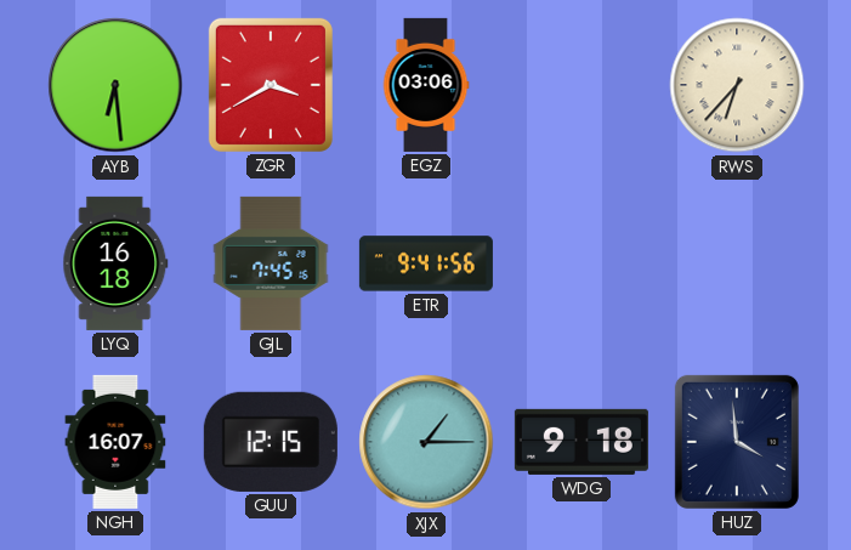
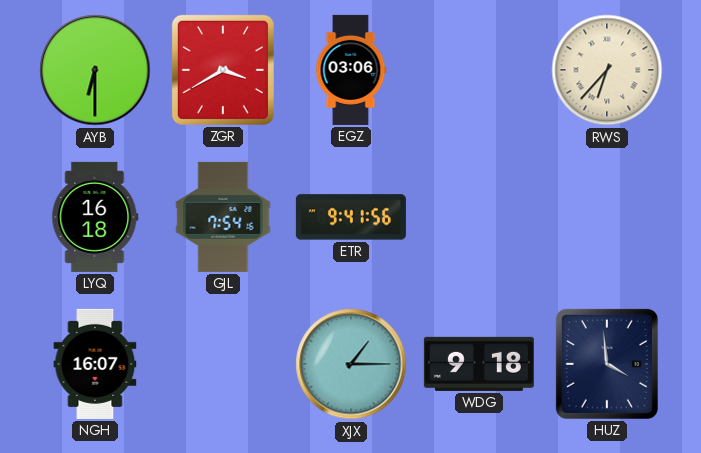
AYB: 6:29 -> 6:30 (95, 70)
GJL: 7:45 -> 7:54 (223, 217)
GUU: 12:15 -> none (271, 442)
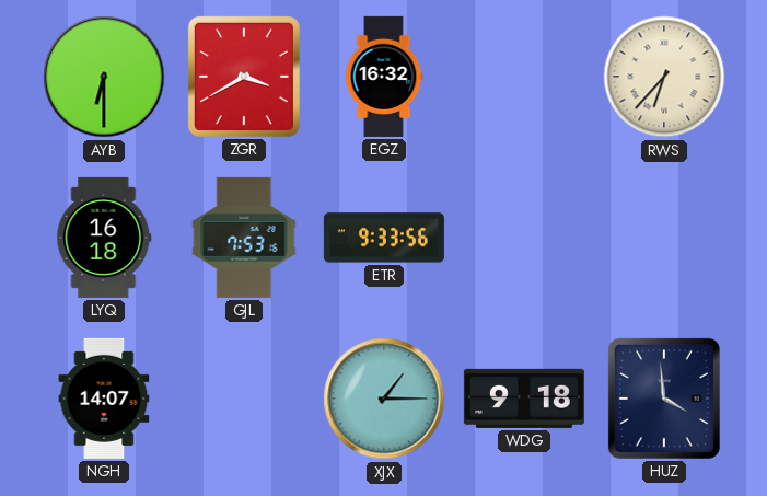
EGZ: 03:06 -> 16:32 (384, 77)
GJL: 7:54 -> 7:53 (244, 238)
ETR: 9:41 -> 9:33 (384, 238)
NGH: 16:07 -> 14:07 (104, 399)
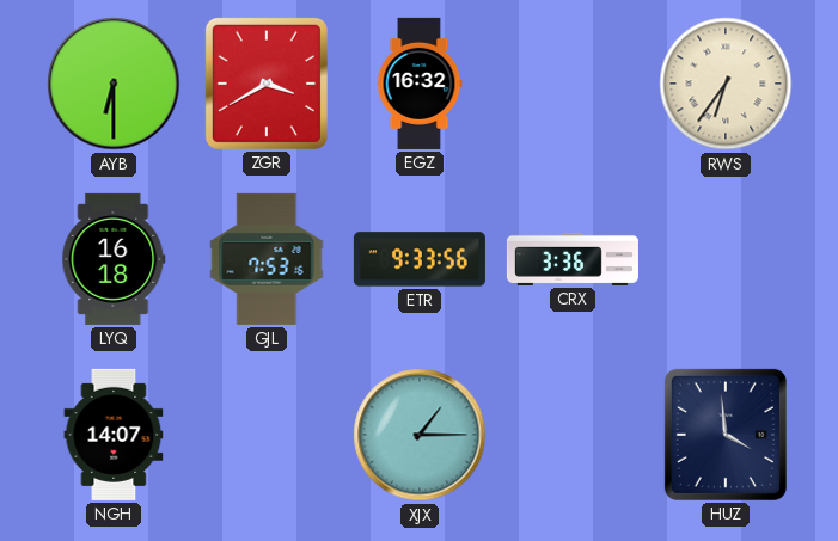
RWS: 6:37 -> 6:36 (726, 84)
CRX: none -> 3:36 (573, 259)
WDG: 9:18 -> none (524, 399)
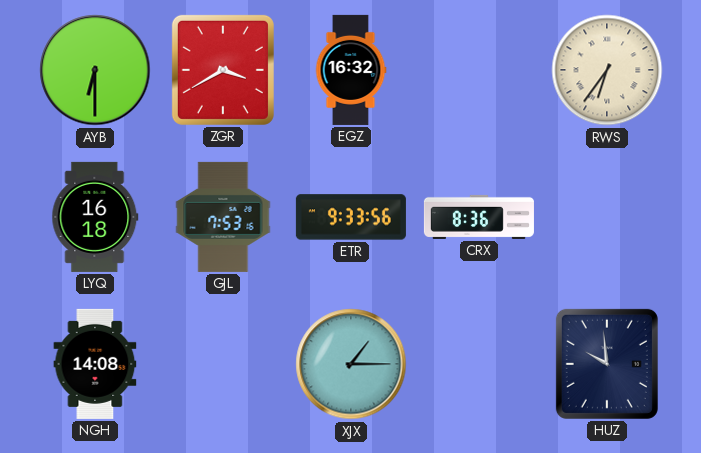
CRX: 3:36 -> 8:36 (479, 217)
NGH: 14:07 -> 14:08 (95, 364)
HUZ: 3:59 -> 9:59 (607, 364)
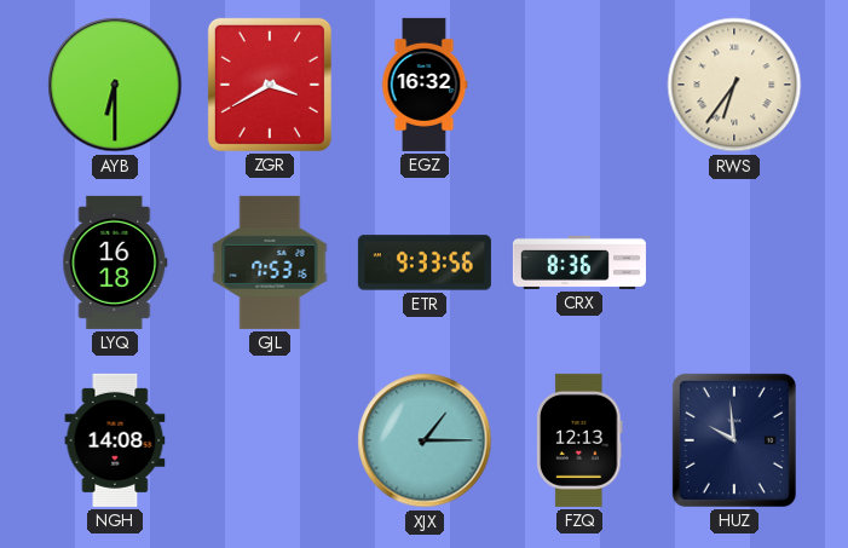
FZQ: none -> 12:13 (581, 440)
